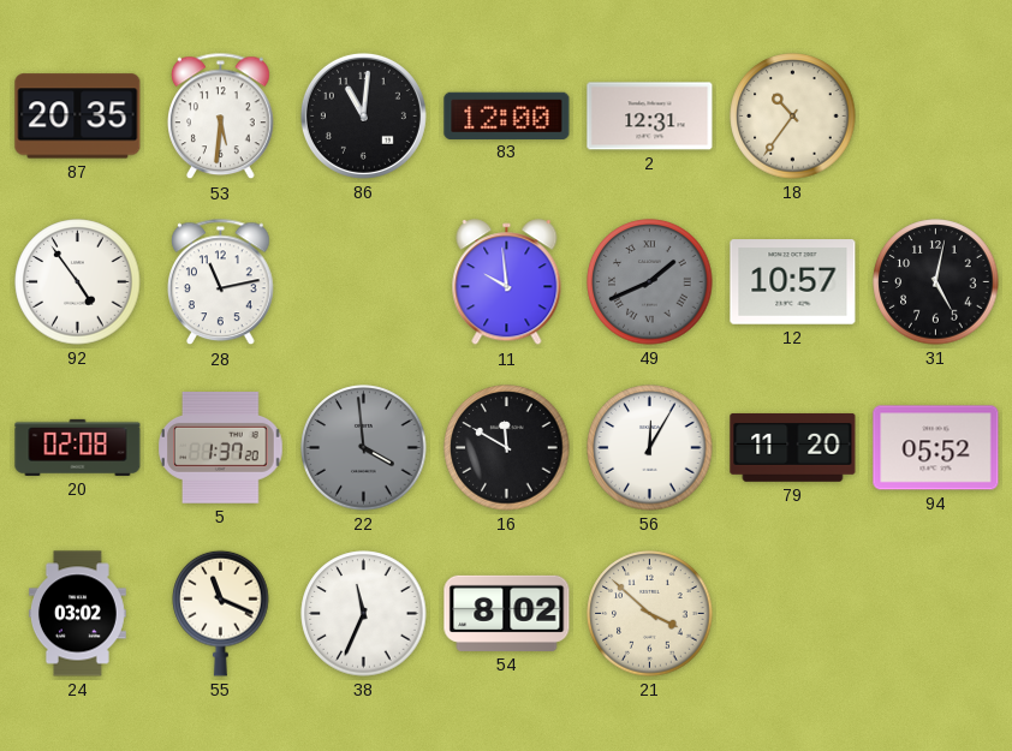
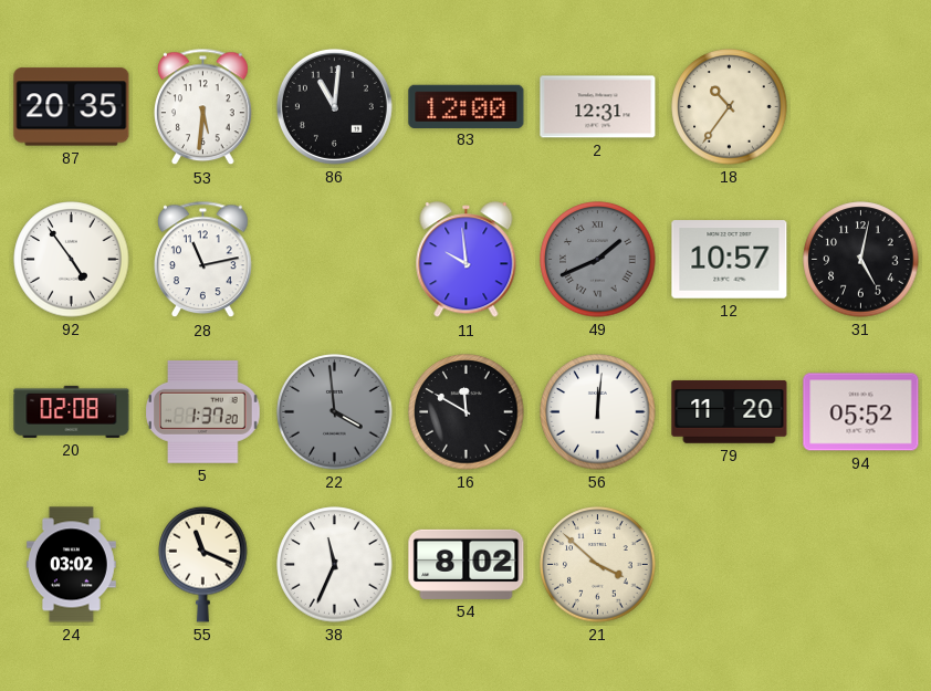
56: 12:05 -> 12:01 (598, 412)
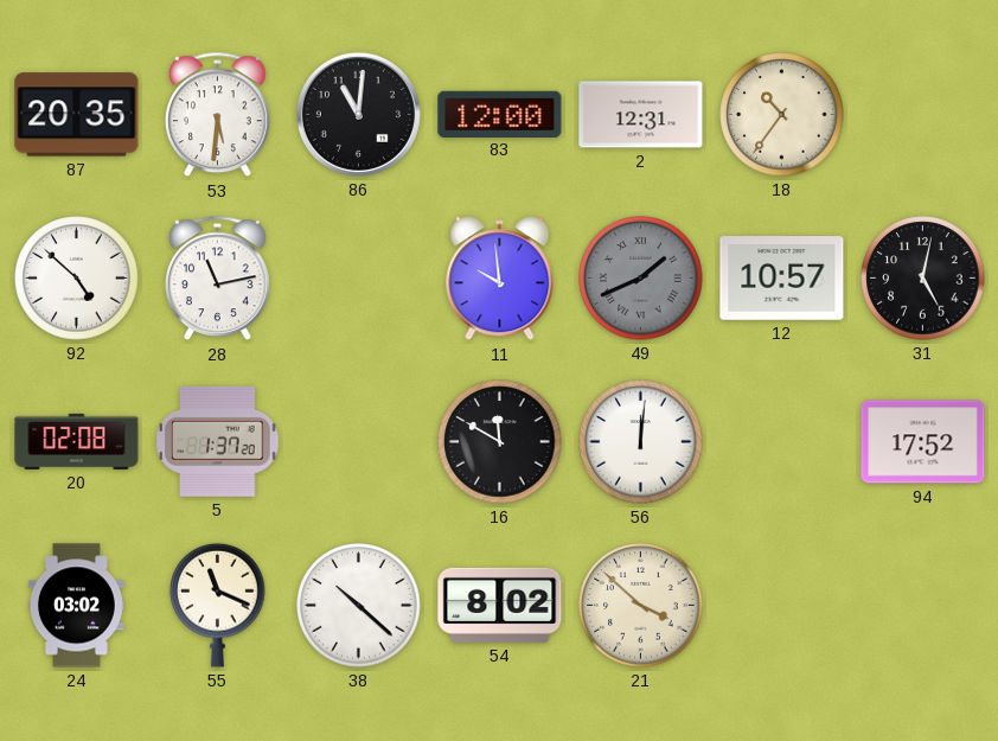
92: 4:54 -> 4:52 (77, 279)
22: 3:59 -> none (335, 412)
79: 11:20 -> none (730, 412)
94: 05:52 -> 17:52 (923, 442)
38: 11:34 -> 10:22 (359, 606)
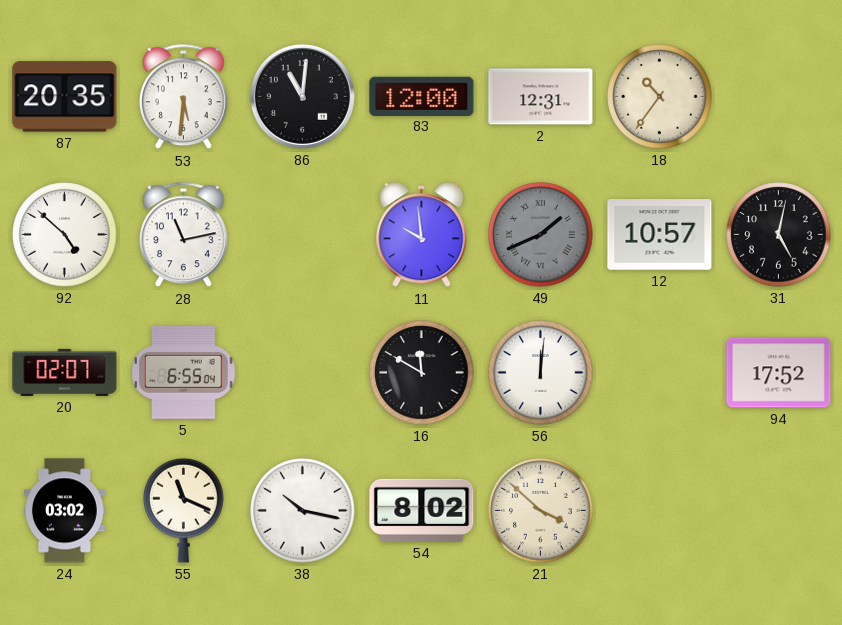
20: 02:08 -> 02:07 (65, 372)
5: 1:37 -> 6:55 (184, 372)
38: 10:22 -> 10:17 (303, 511)
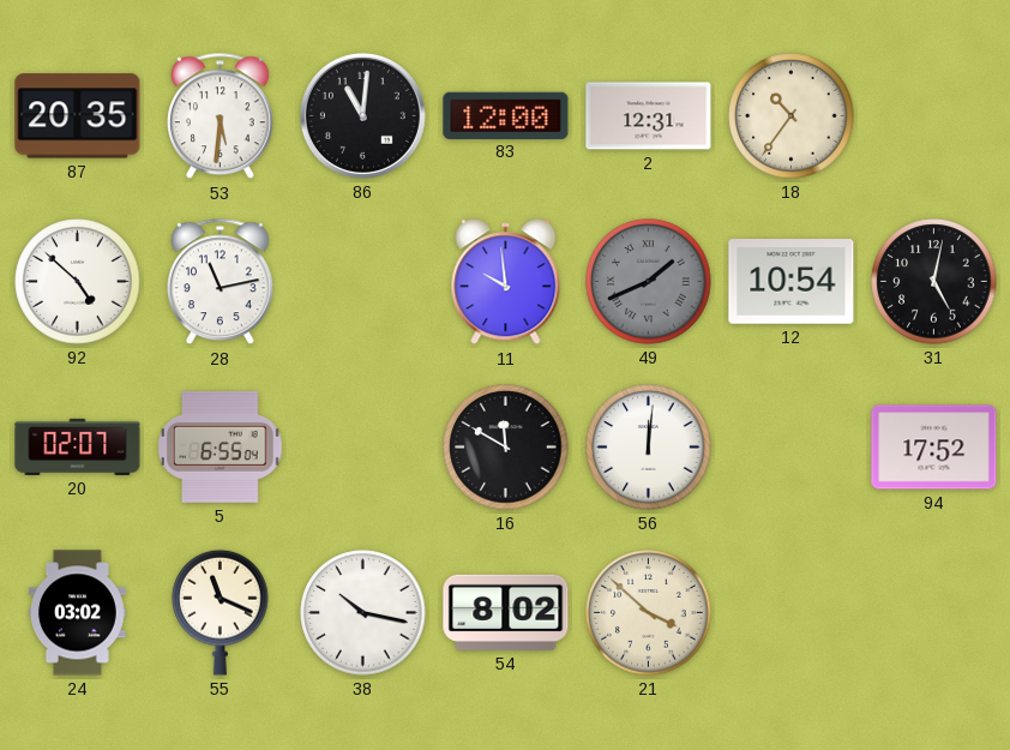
12: 10:57 -> 10:54 (792, 282)
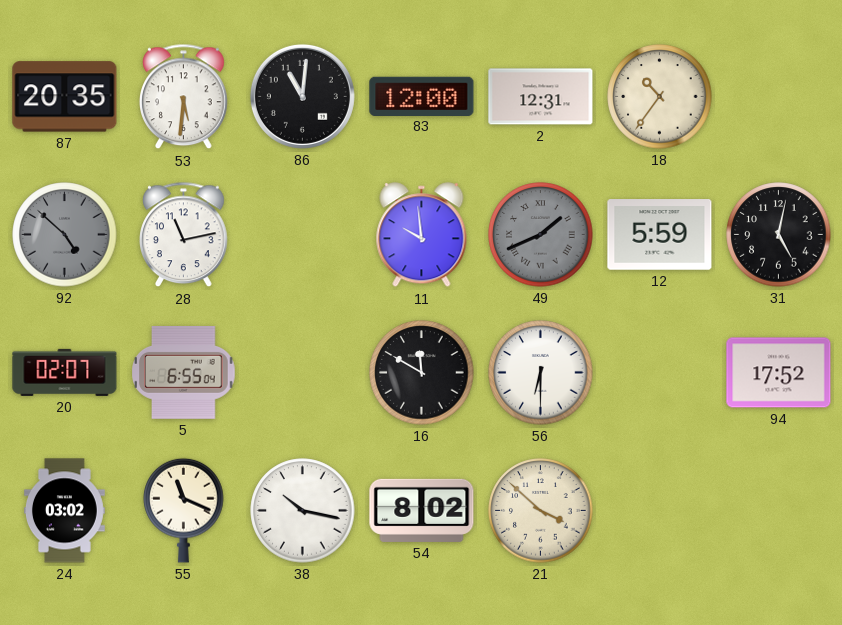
92 dial: white -> grey (65, 235)
12: 10:54 -> 5:59 (660, 235)
56: 12:01 -> 6:30 (541, 373)
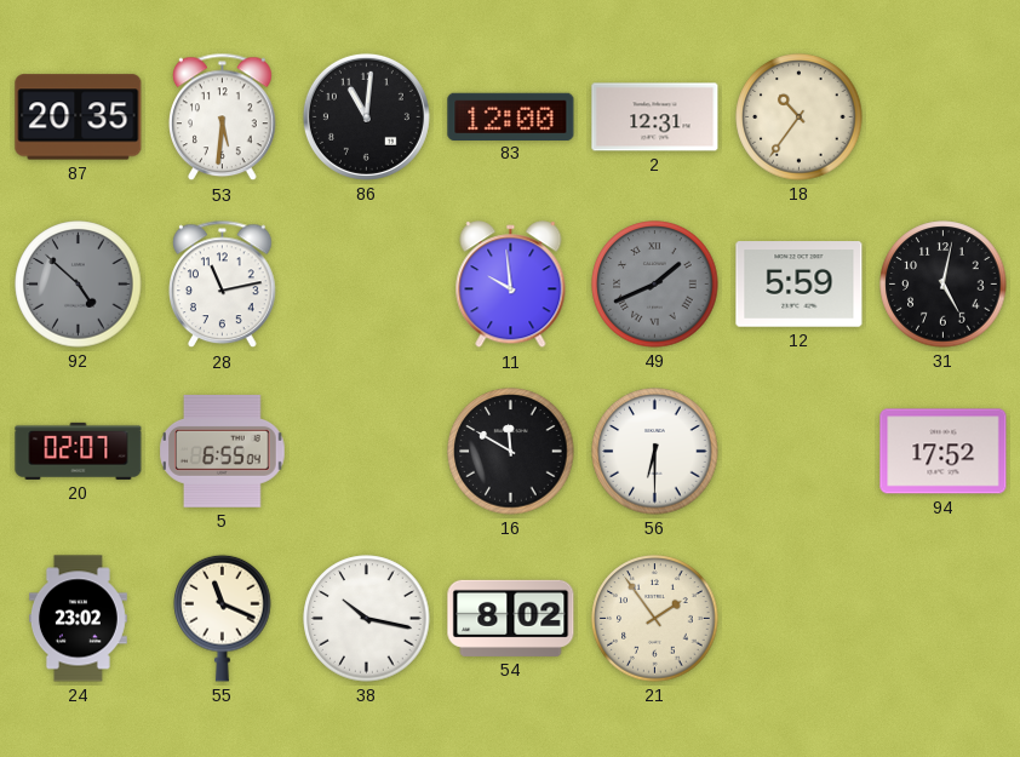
24: 03:02 -> 23:02 (78, 619)
21: 3:52 -> 1:54 (655, 619)
